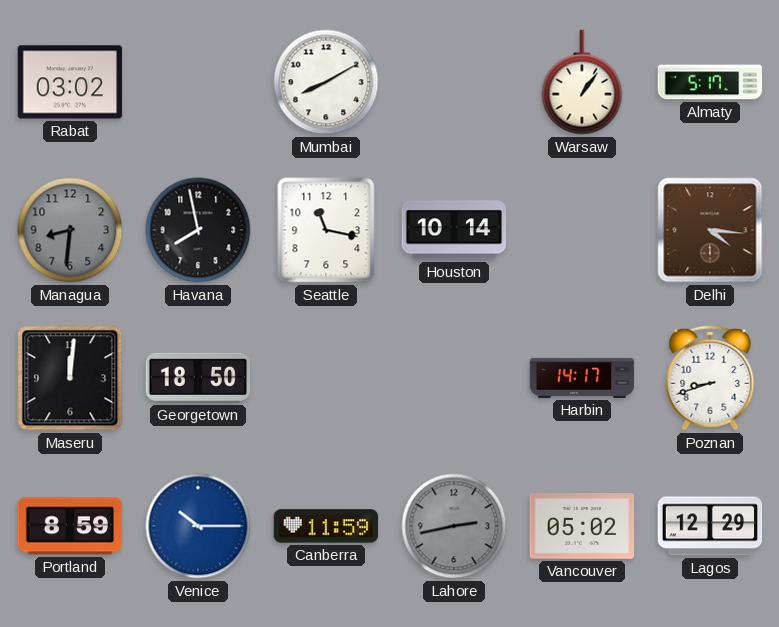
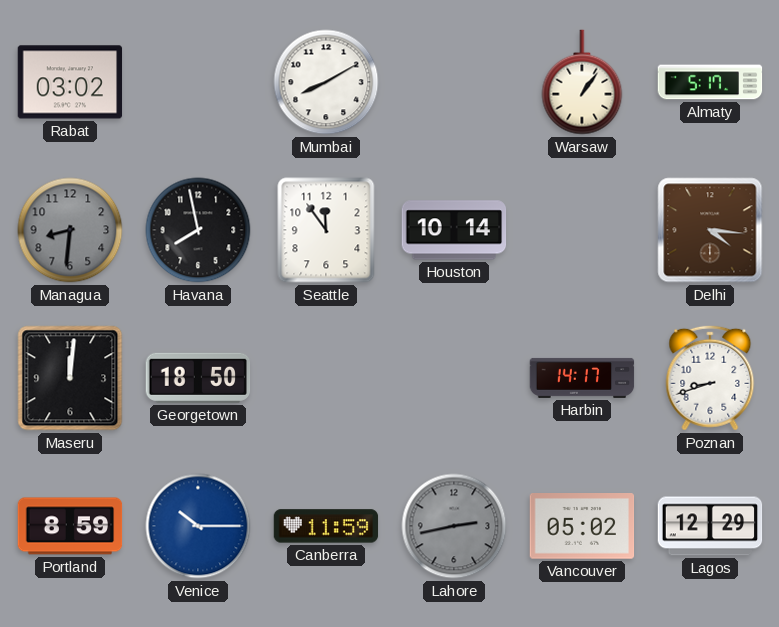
Seattle: 11:17 -> 11:54 (326, 230)
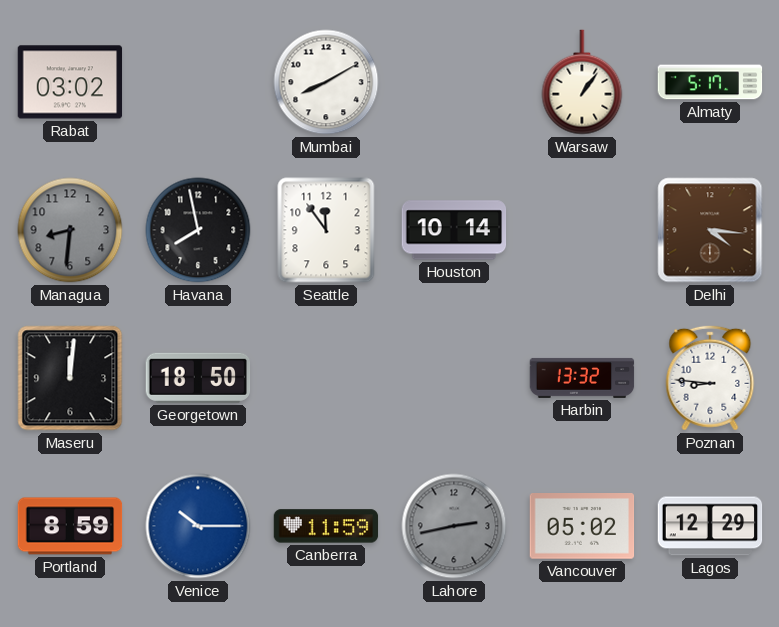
Harbin: 14:17 -> 13:32 (582, 378)
Poznan: 8:42 -> 8:46 (710, 378)
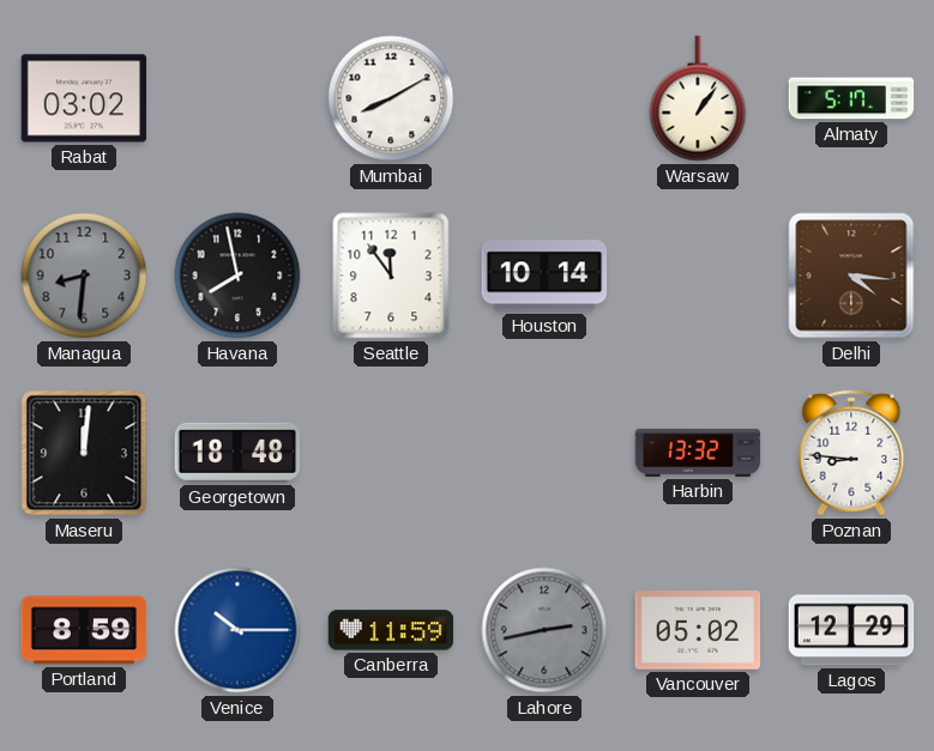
Georgetown: 18:50 -> 18:48 (237, 453)
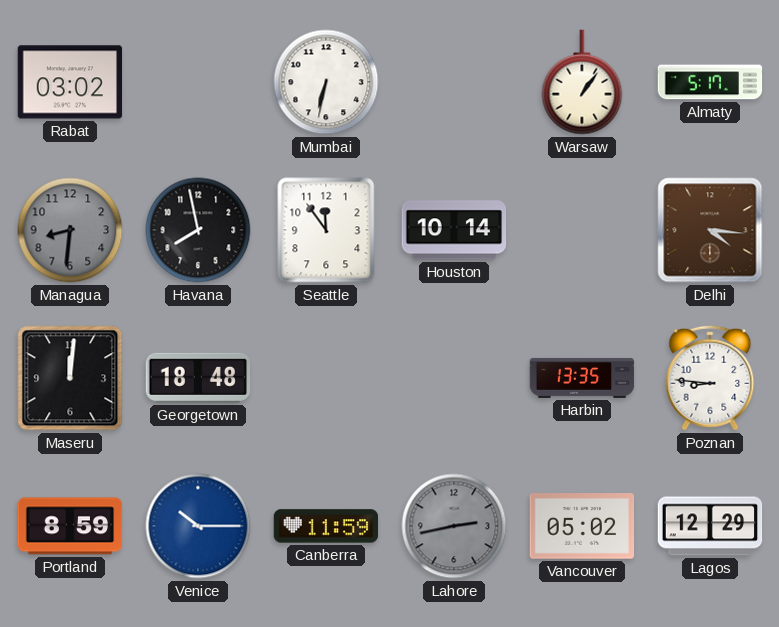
Mumbai: 8:10 -> 6:32 (326, 82)
Harbin: 13:32 -> 13:35 (582, 378)
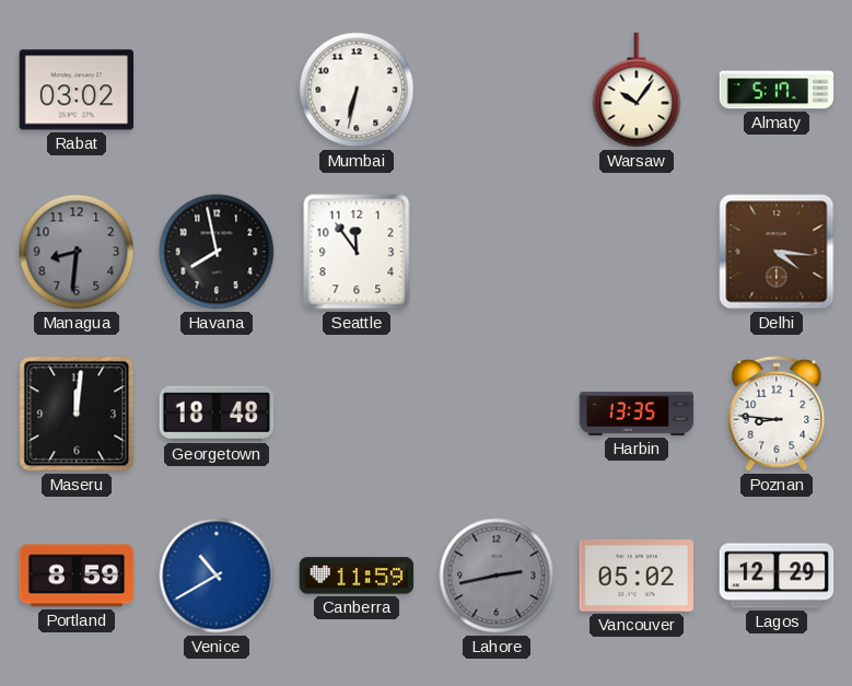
Warsaw: 1:06 -> 10:06 (637, 90)
Houston: 10:14 -> none (454, 230)
Venice: 10:15 -> 10:40 (217, 575)
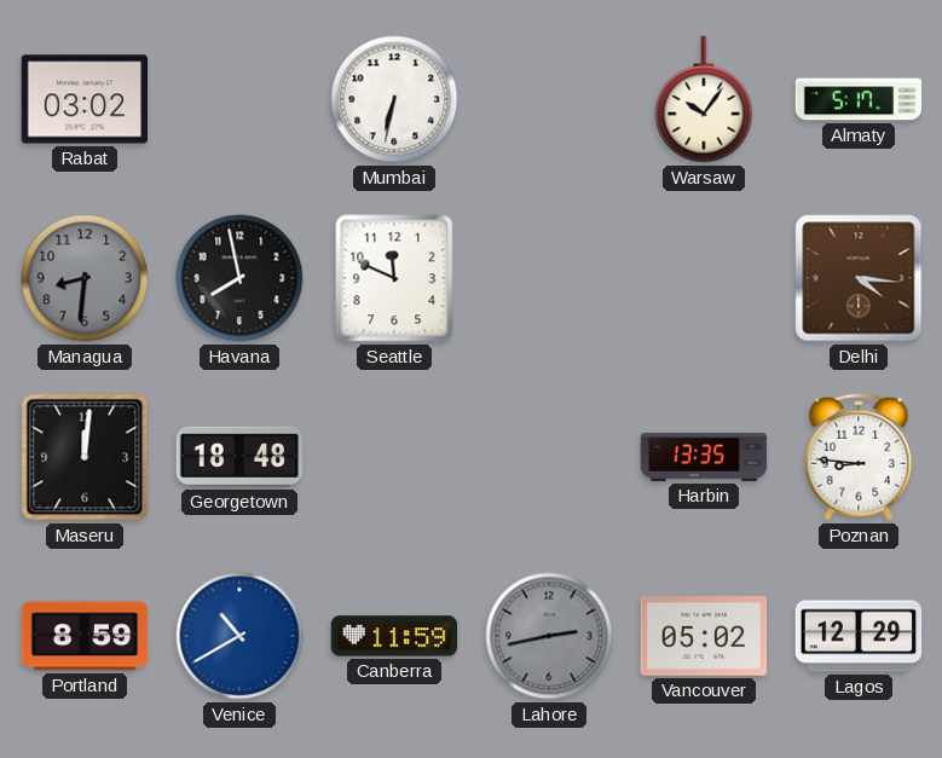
Seattle: 11:54 -> 11:49 (394, 278)
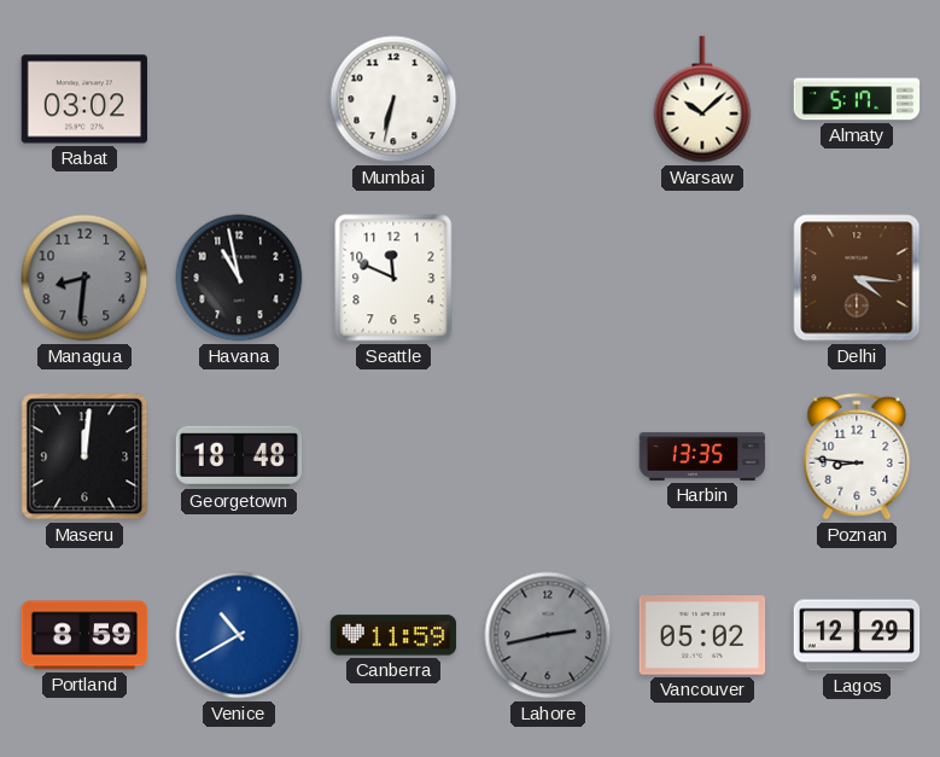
Warsaw: 10:06 -> 10:08 (702, 99)
Havana: 7:58 -> 10:58 (239, 278)
